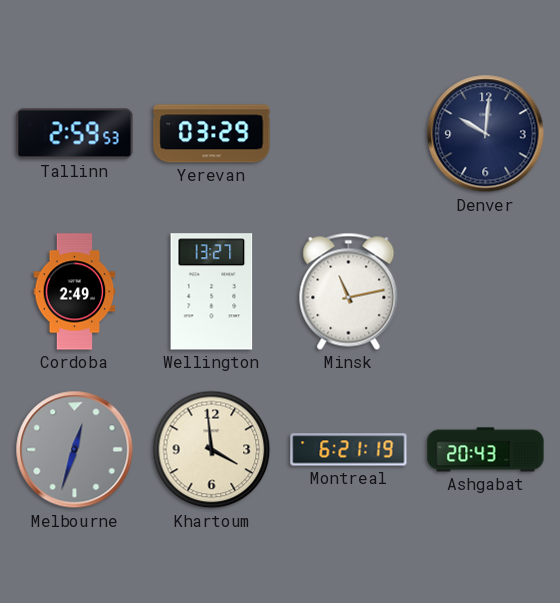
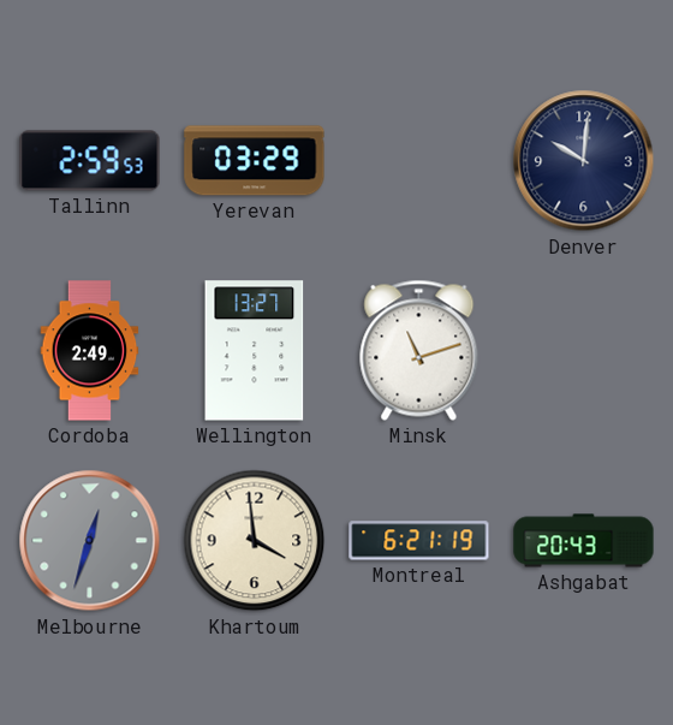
Minsk: 11:13 -> 11:12 (419, 350)
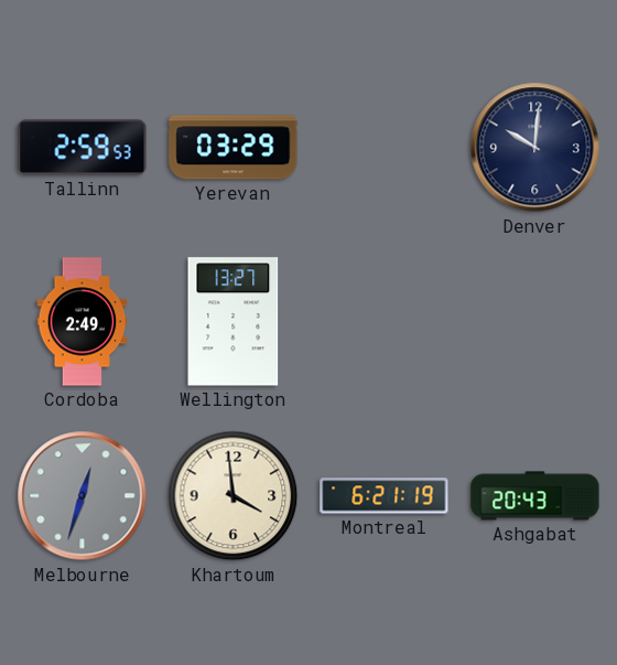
Minsk: 11:12 -> none (419, 350)
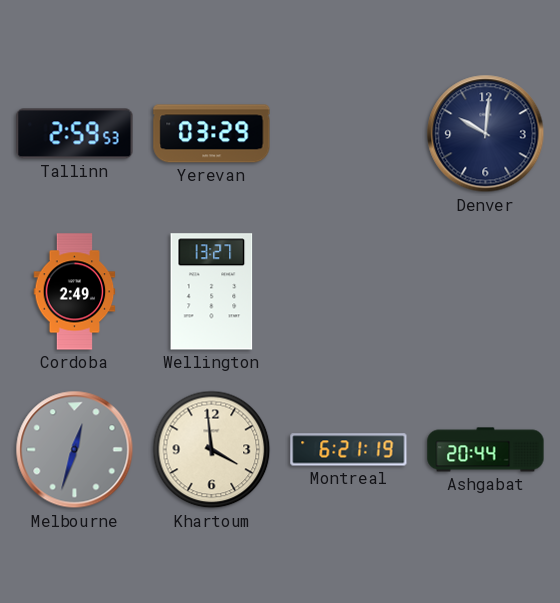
Ashgabat: 20:43 -> 20:44 (486, 450)
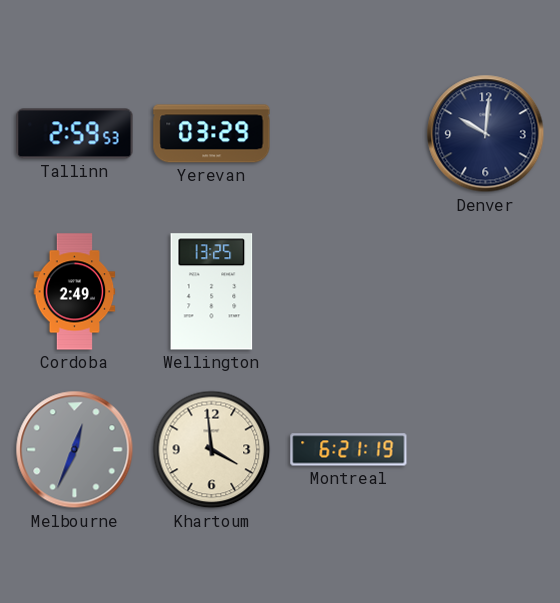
Wellington: 13:27 -> 13:25 (212, 292)
Melbourne: 12:33 -> 12:34 (75, 450)
Ashgabat: 20:44 -> none (486, 450)
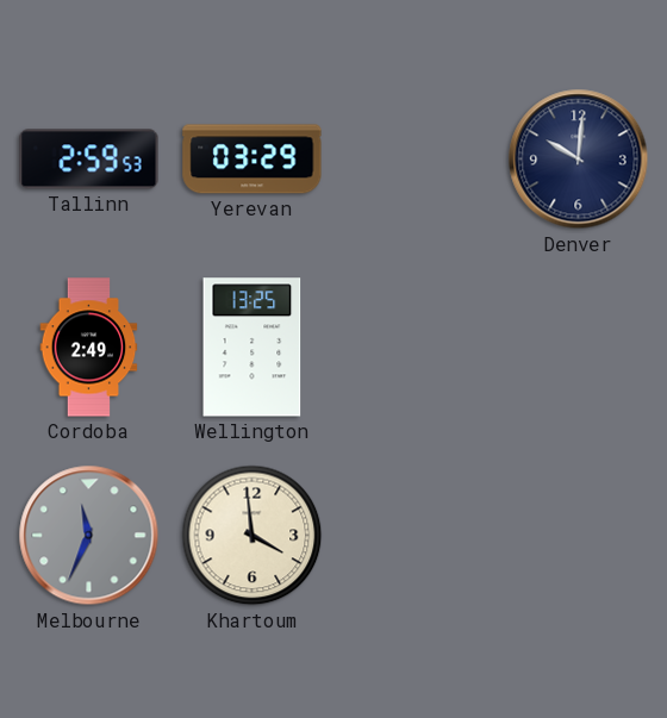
Melbourne: 12:34 -> 11:34 (89, 536)
Montreal: 6:21 -> none (349, 450)
